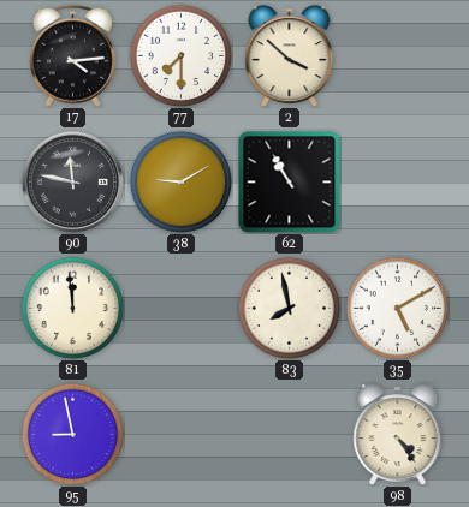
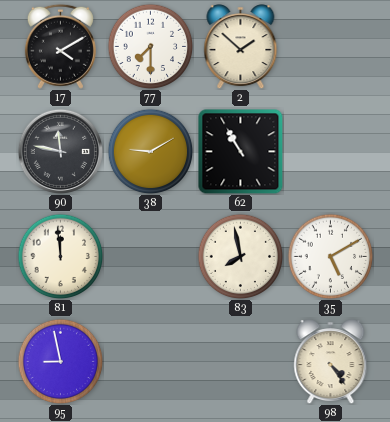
17: 4:14 -> 4:10 (60, 46)
2: 3:52 -> 1:52 (241, 47)
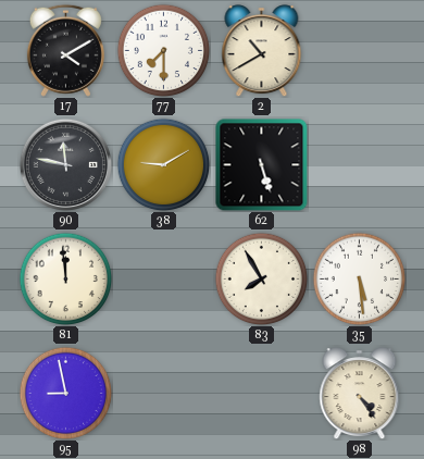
2: 1:52 -> 10:40 (262, 51)
62: 10:55 -> 5:27 (262, 165)
83: 7:58 -> 7:55 (261, 278)
35: 5:10 -> 5:29 (359, 278)
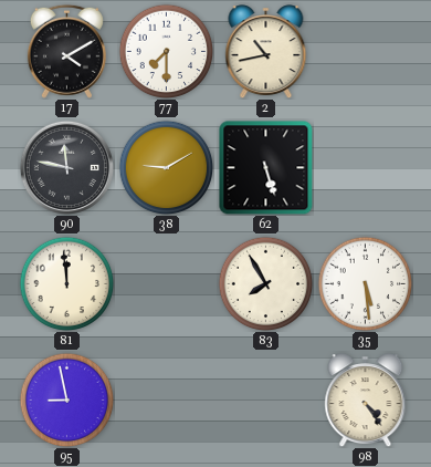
2: 10:40 -> 10:43 (266, 52)
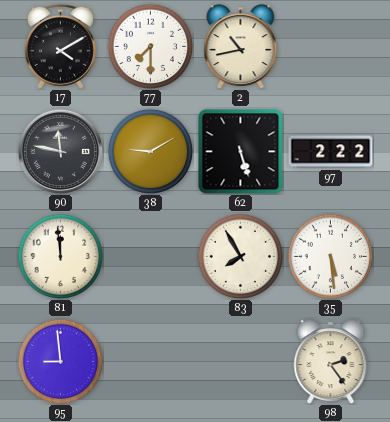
97: none -> 2:22 (331, 152)
95: 8:58 -> 8:59 (60, 361)
98: 4:24 -> 2:24 (331, 362)
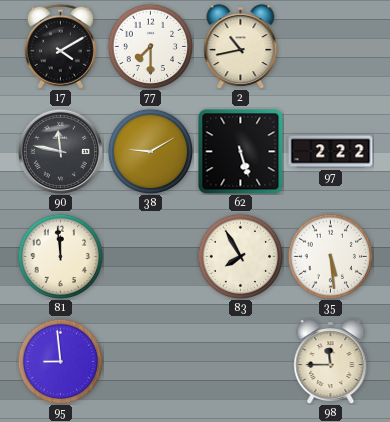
98: 2:24 -> 11:45 (331, 362)
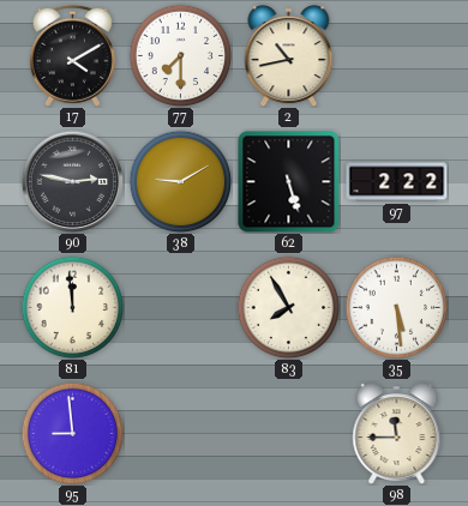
90: 11:47 -> 2:47 (72, 181)
